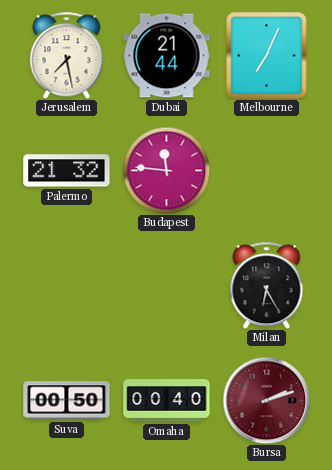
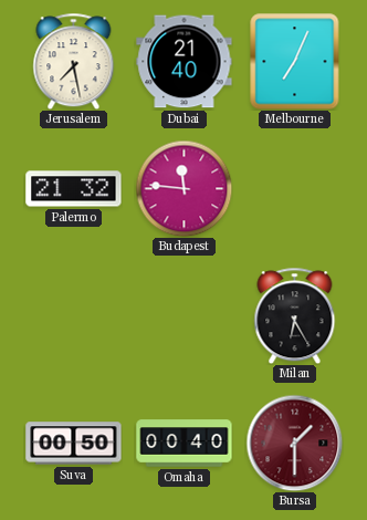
Dubai: 21:44 -> 21:40 (185, 62)
Bursa: 2:12 -> 1:30 (294, 443)
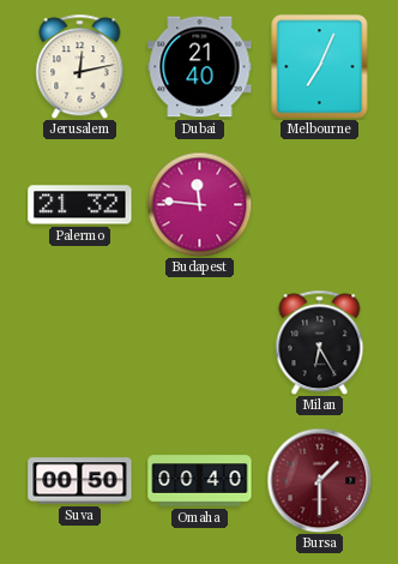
Jerusalem: 7:28 -> 12:13 (80, 66)
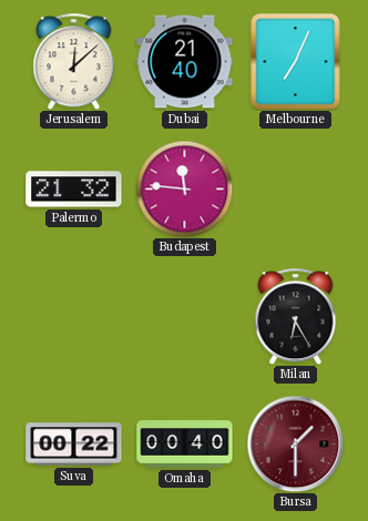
Jerusalem: 12:13 -> 12:08 (74, 61)
Suva: 00:50 -> 00:22 (74, 445)
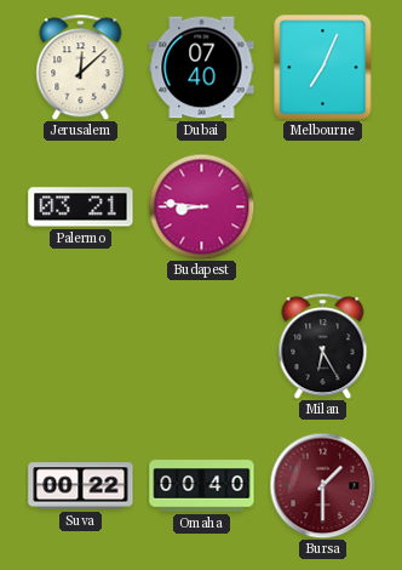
Dubai: 21:40 -> 07:40 (202, 68)
Palermo: 21:32 -> 03:21 (81, 207)
Budapest: 11:46 -> 8:46 (201, 206)
